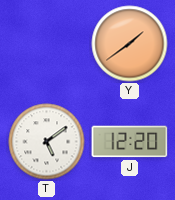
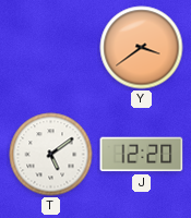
Y: 1:39 -> 3:39 (142, 48)
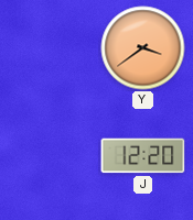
T: 5:09 -> none (51, 155)
